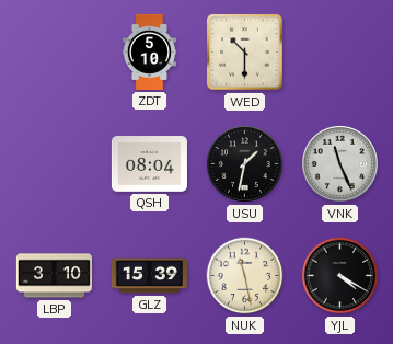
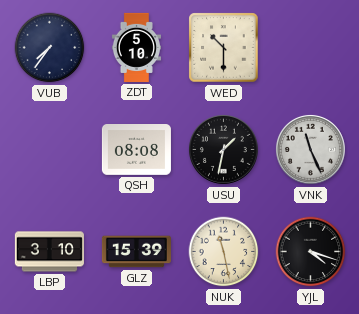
VUB: none -> 7:36 (50, 48)
QSH: 08:04 -> 08:08 (136, 150)
YJL: 4:20 -> 4:18 (311, 252)
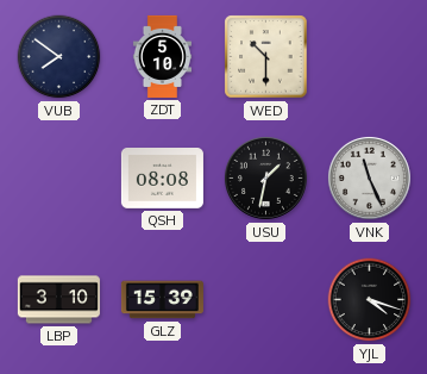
VUB: 7:36 -> 7:51 (59, 57)
NUK: 11:28 -> none (224, 252)
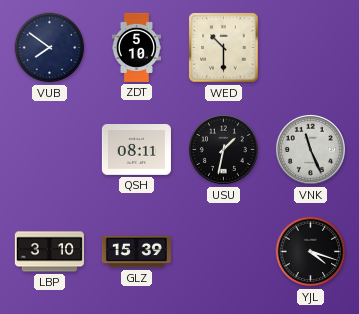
QSH: 08:08 -> 08:11 (136, 150)
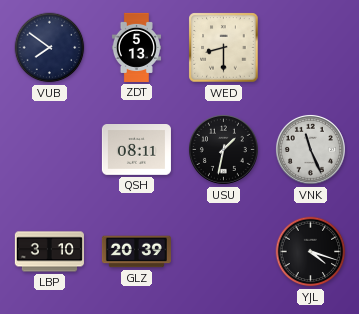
ZDT: 5:10 -> 5:13 (136, 47)
WED: 10:30 -> 8:30 (224, 48)
GLZ: 15:39 -> 20:39 (136, 252)
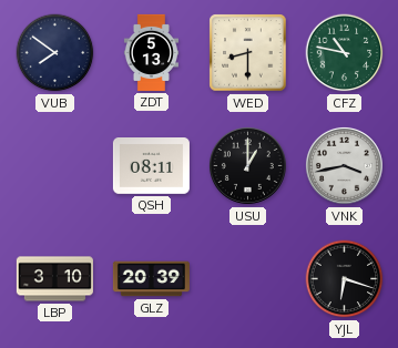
CFZ: none -> 10:47 (345, 53)
USU: 1:32 -> 1:00 (247, 165)
VNK: 11:26 -> 3:43 (344, 165)
YJL: 4:18 -> 6:18 (345, 279)
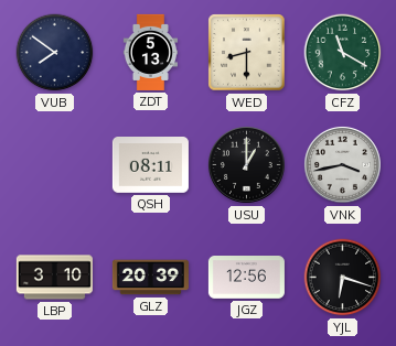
CFZ: 10:47 -> 11:20 (343, 53)
JGZ: none -> 12:56 (246, 278)
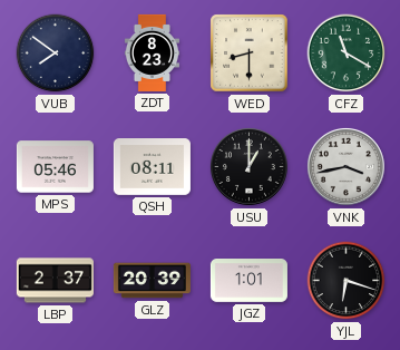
ZDT: 5:13 -> 8:23 (152, 52)
MPS: none -> 05:46 (55, 167)
LBP: 3:10 -> 2:37 (55, 281)
JGZ: 12:56 -> 1:01 (248, 281)
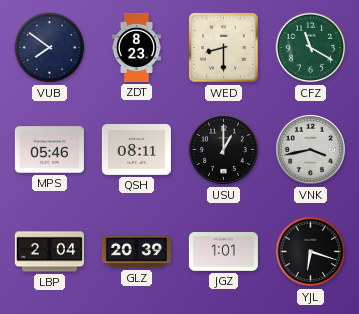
LBP: 2:37 -> 2:04 (49, 252)
